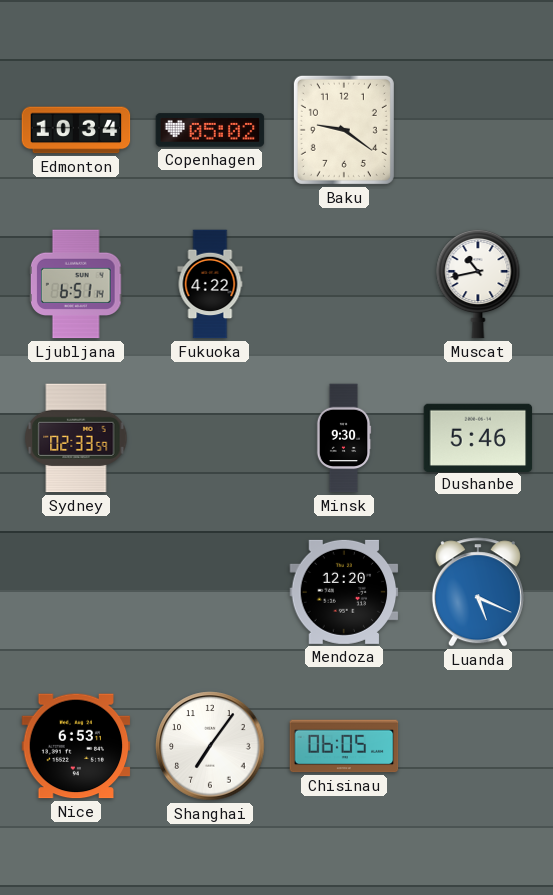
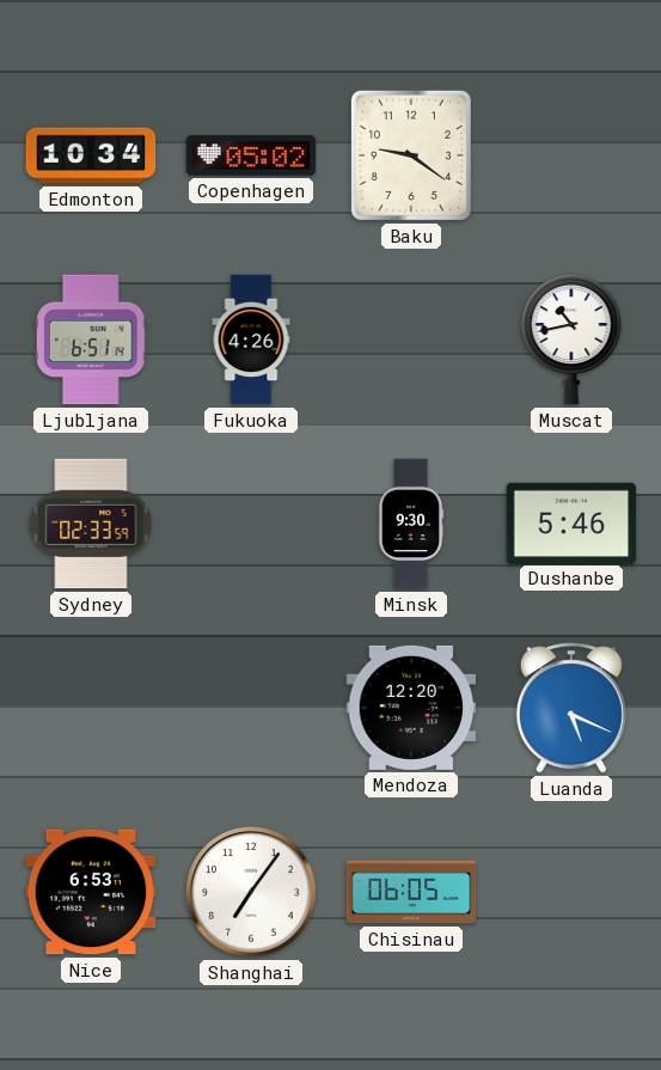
Fukuoka: 4:22 -> 4:26 (251, 340)
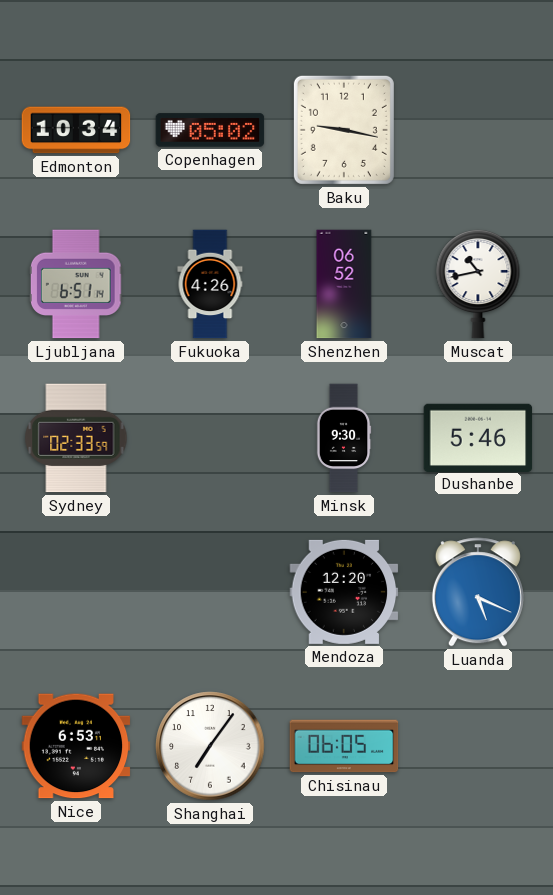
Baku: 9:21 -> 9:17 (344, 130)
Shenzhen: none -> 06:52 (344, 284)
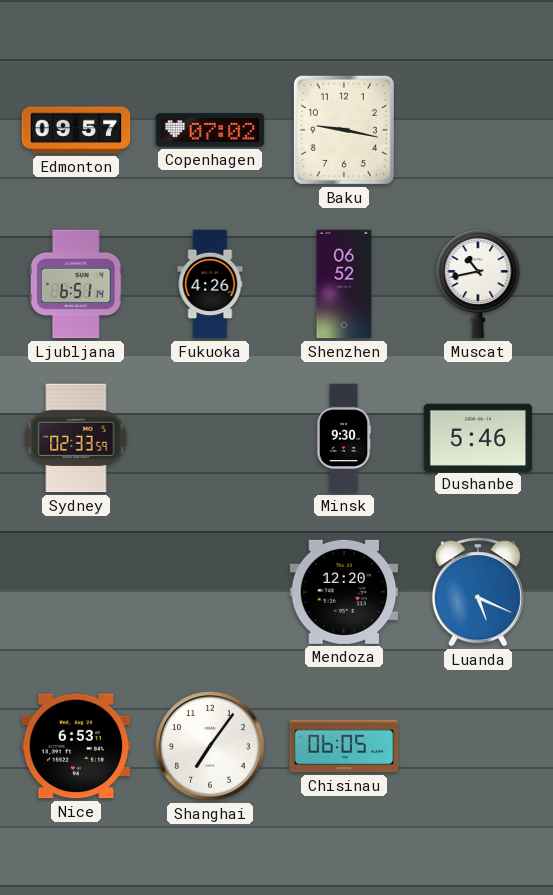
Edmonton: 10:34 -> 09:57 (76, 130)
Copenhagen: 05:02 -> 07:02 (210, 130)
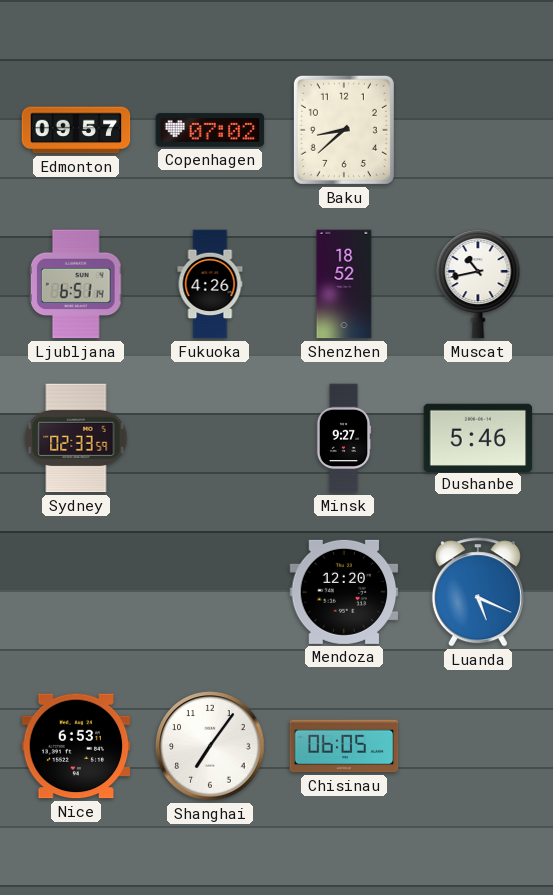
Baku: 9:17 -> 8:38 (344, 130)
Shenzhen: 06:52 -> 18:52 (344, 284)
Minsk: 9:30 -> 9:27 (344, 438)
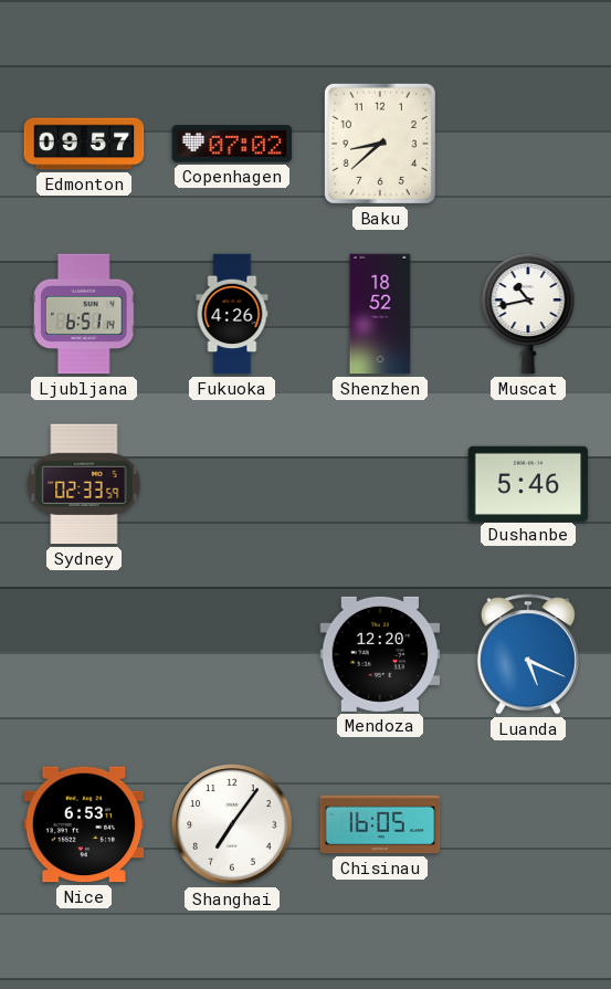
Minsk: 9:27 -> none (344, 438)
Chisinau: 06:05 -> 16:05 (380, 824)
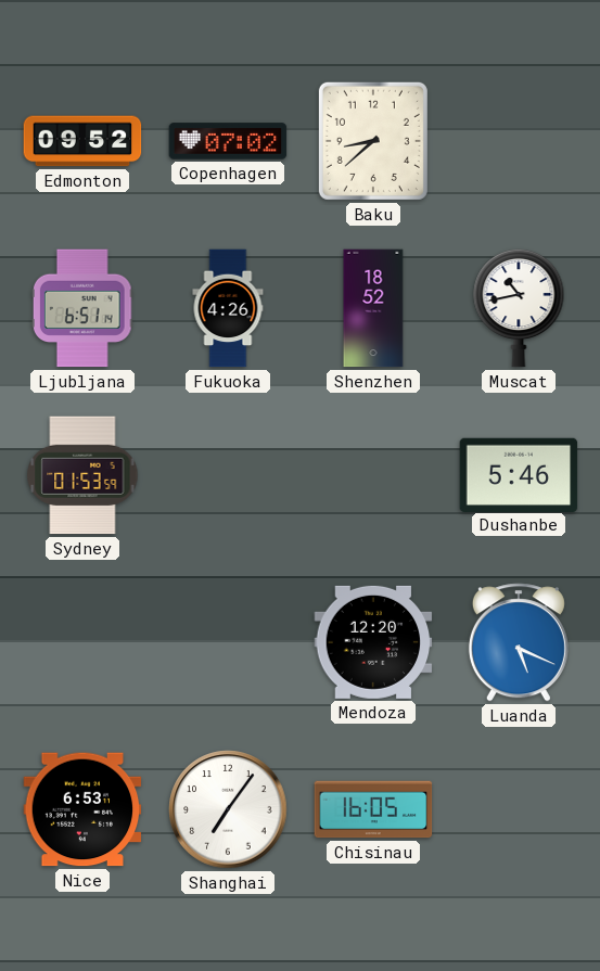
Edmonton: 09:57 -> 09:52 (82, 141)
Sydney: 02:33 -> 01:53 (82, 475)
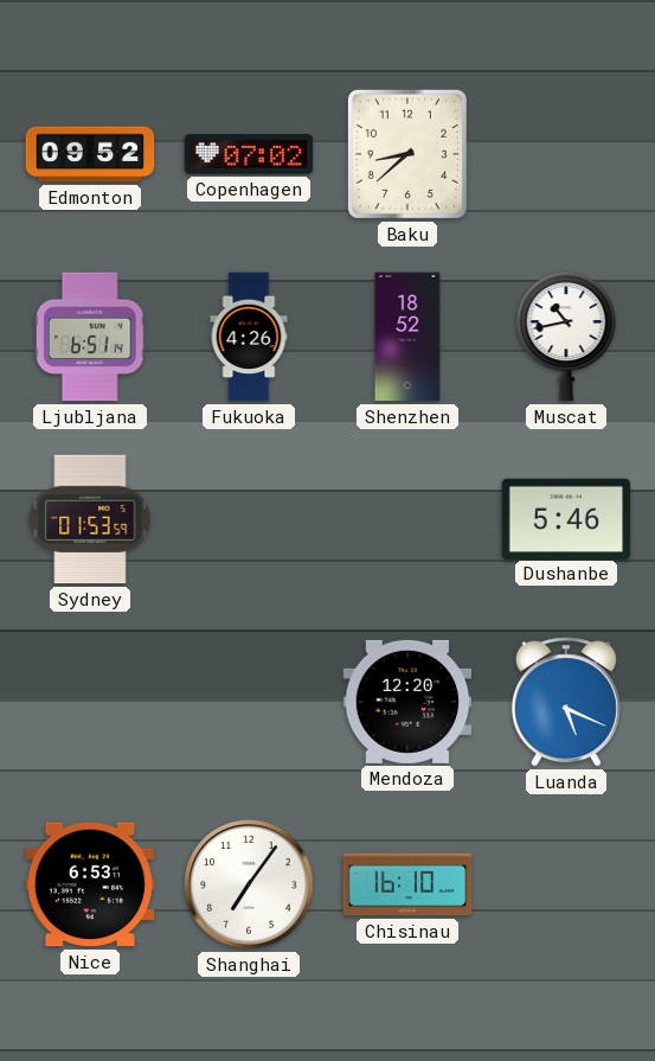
Chisinau: 16:05 -> 16:10 (407, 884)
